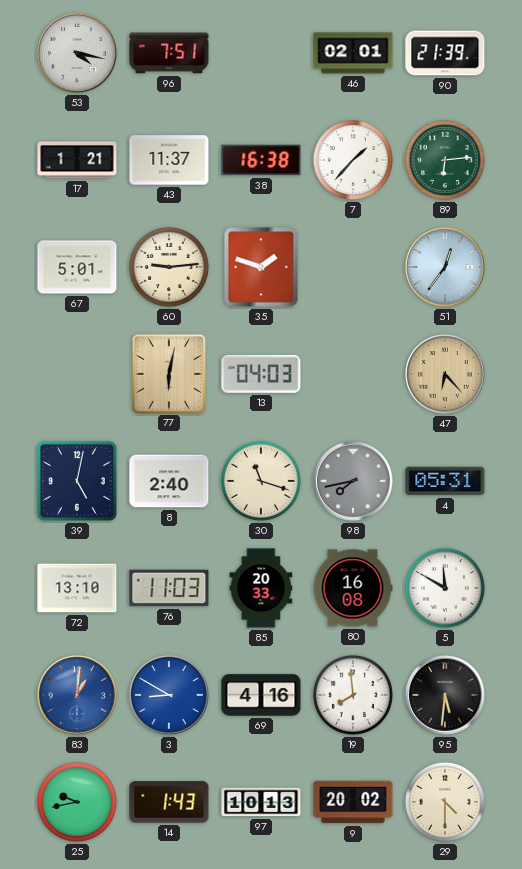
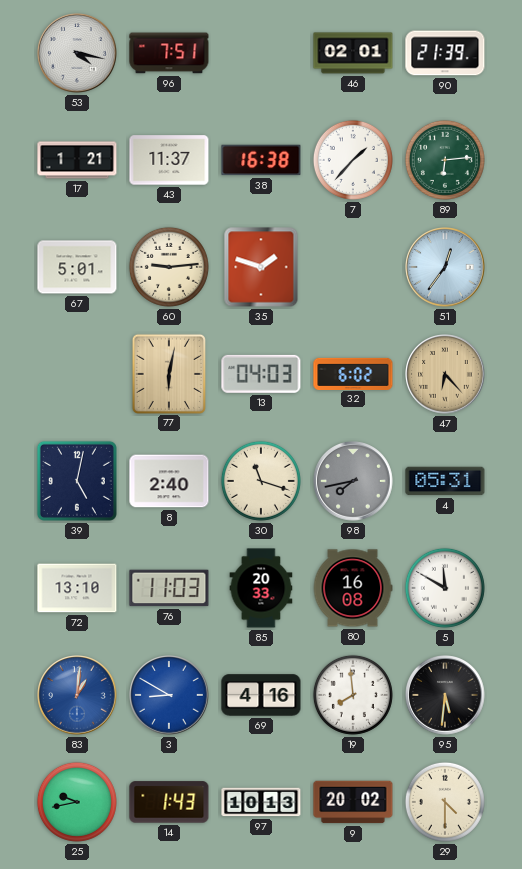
32: none -> 6:02 (353, 373)
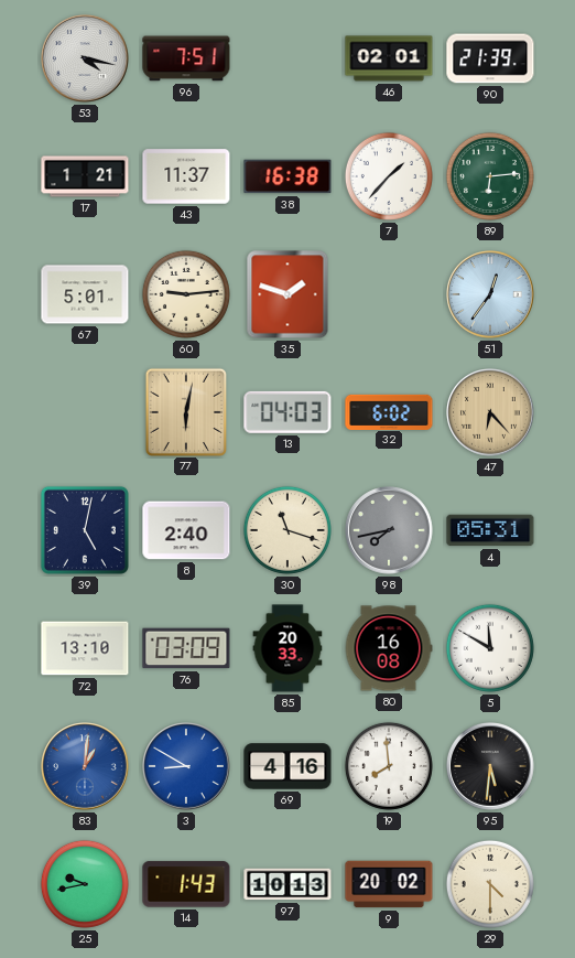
76: 11:03 -> 03:09 (186, 648)
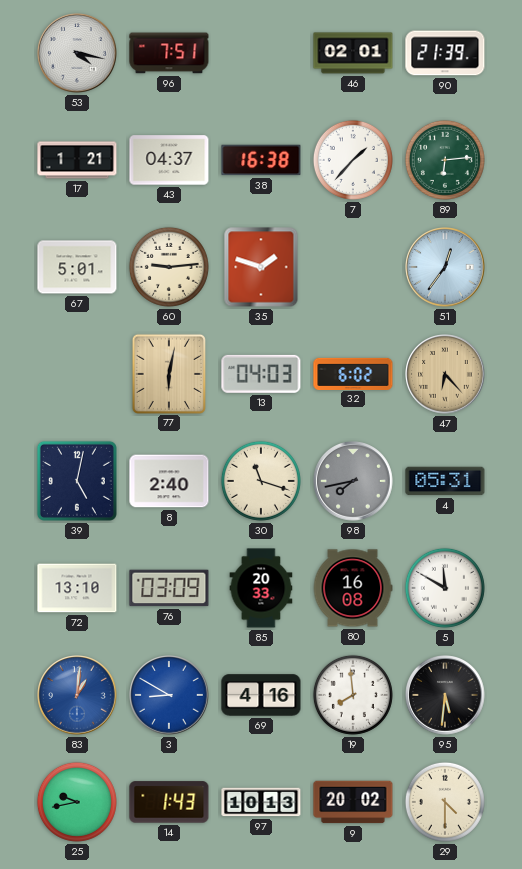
43: 11:37 -> 04:37 (169, 160)
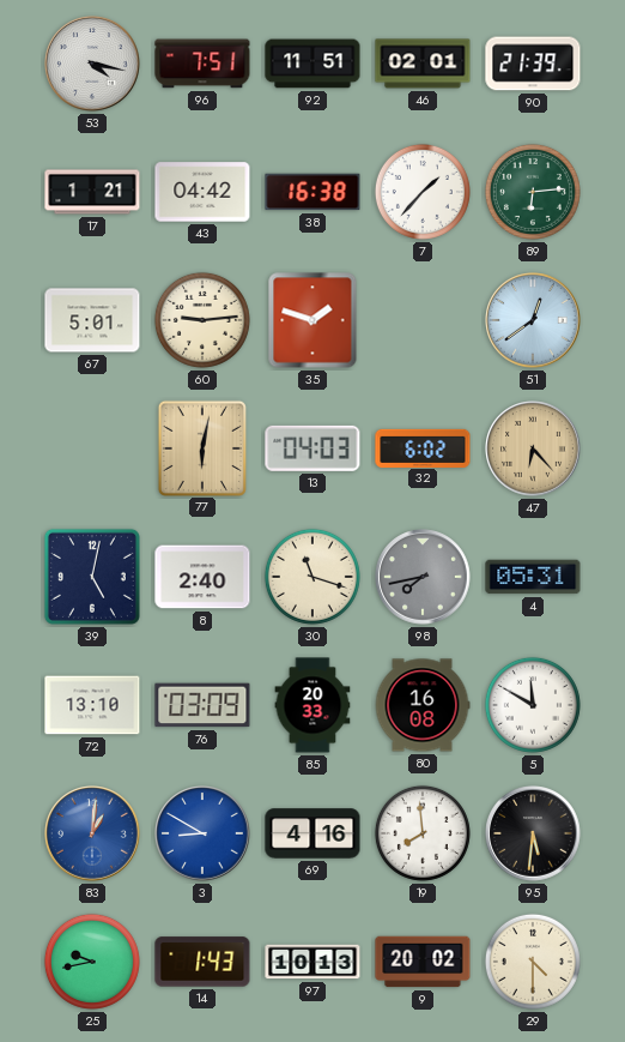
92: none -> 11:51 (313, 64)
43: 04:37 -> 04:42 (202, 192)
51: 12:36 -> 12:39 (533, 320)
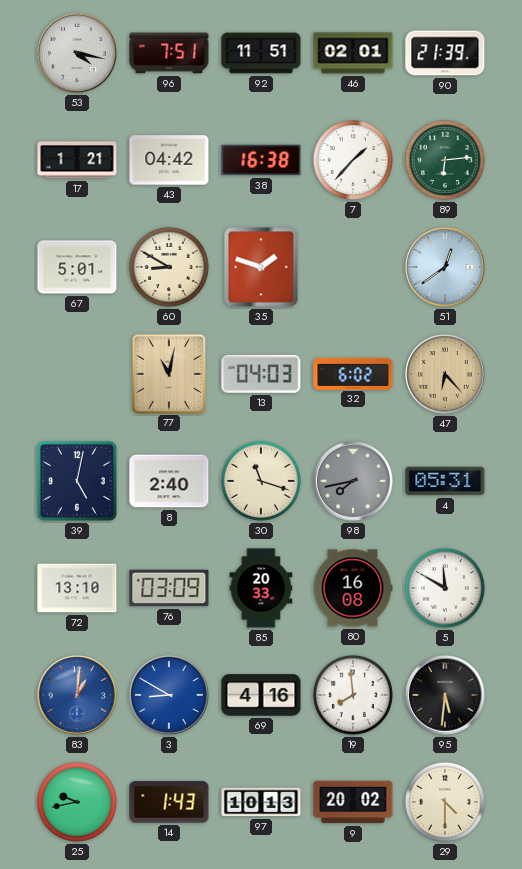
60: 9:14 -> 8:50 (169, 267)
77: 6:02 -> 11:02 (169, 373)
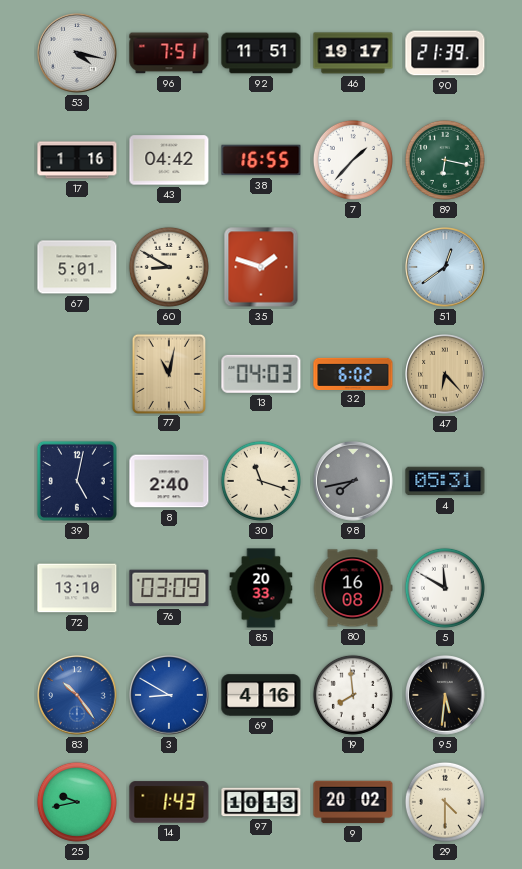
46: 02:01 -> 19:17 (353, 53)
17: 1:21 -> 1:16 (77, 160)
38: 16:38 -> 16:55 (261, 160)
89: 6:14 -> 6:17 (445, 160)
83: 1:01 -> 10:24 (77, 695)
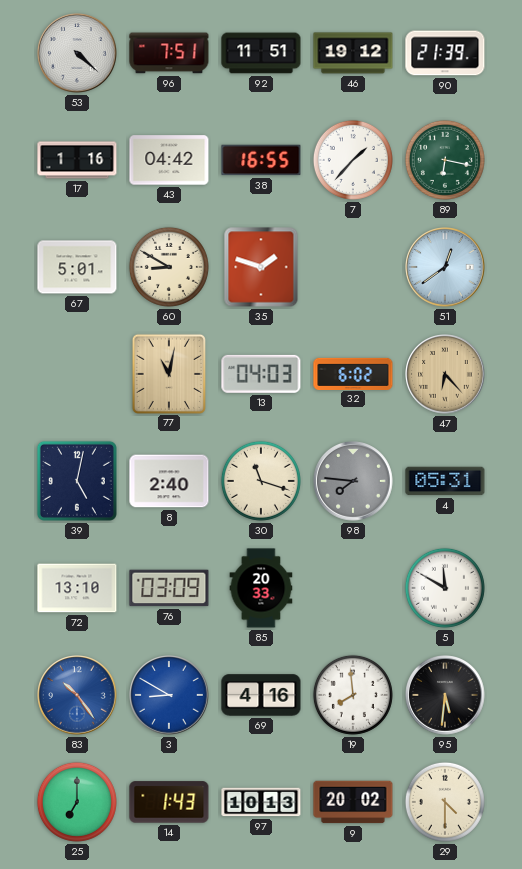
53: 4:17 -> 4:22 (77, 53)
46: 19:17 -> 19:12 (353, 53)
98: 7:43 -> 7:46 (353, 481)
80: 16:08 -> none (353, 588)
25: 9:43 -> 7:00 (77, 802)
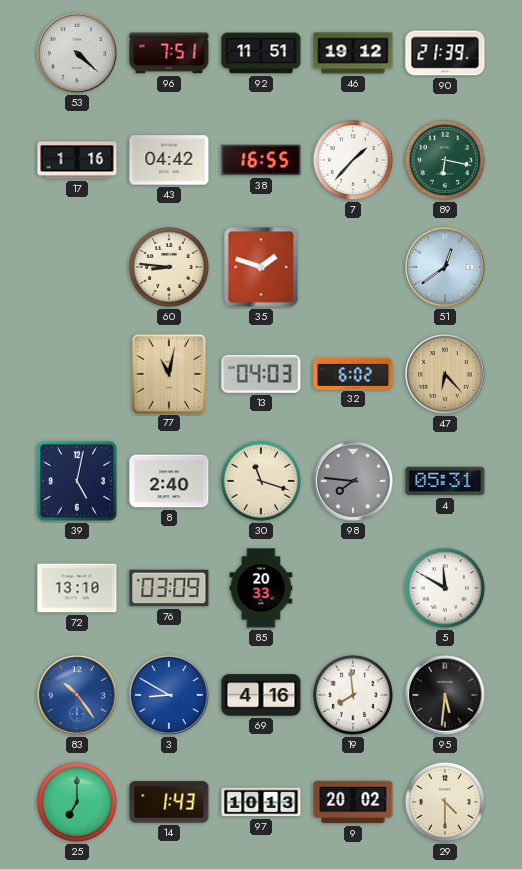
67: 5:01 -> none (77, 267)
60: 8:50 -> 8:46 (169, 267)
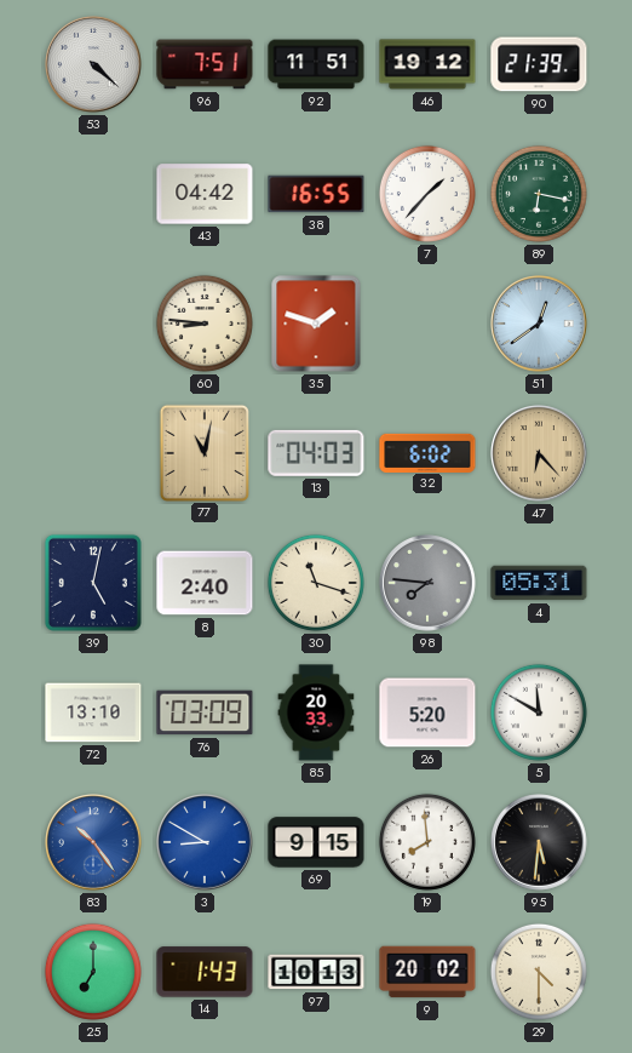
17: 1:16 -> none (77, 160)
26: none -> 5:20 (427, 713)
69: 4:16 -> 9:15 (316, 842)
